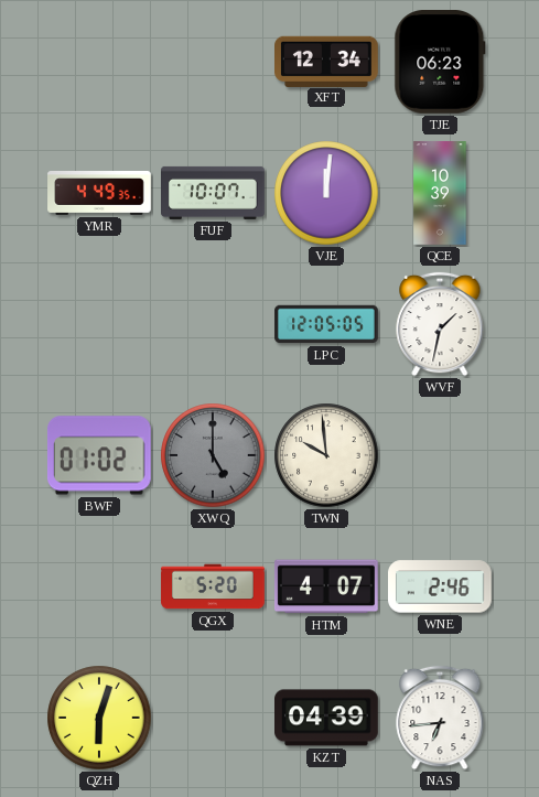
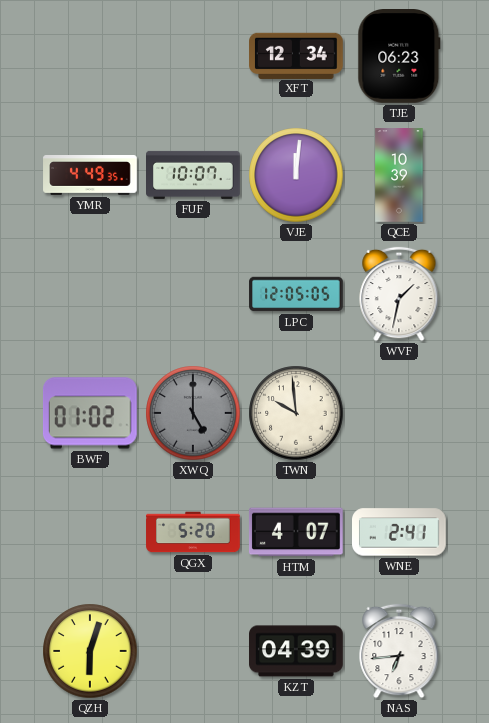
WNE: 2:46 -> 2:41 (400, 532)
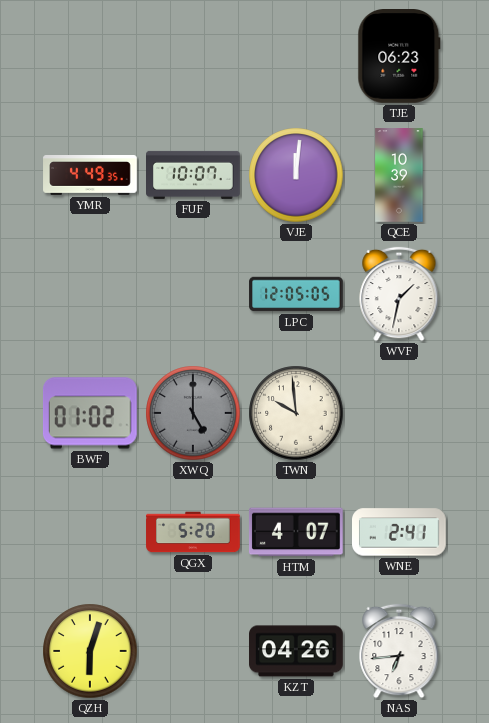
XFT: 12:34 -> none (297, 55)
KZT: 04:39 -> 04:26 (297, 651)
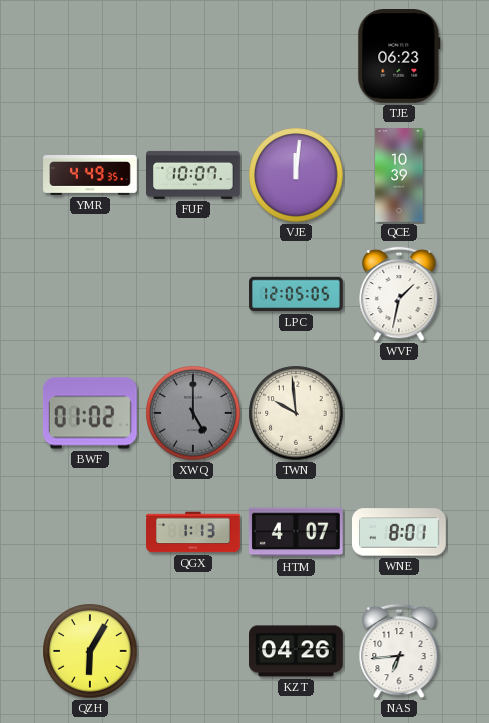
QGX: 5:20 -> 1:13 (193, 532)
WNE: 2:41 -> 8:01 (400, 532)
QZH: 6:03 -> 6:05 (90, 651)
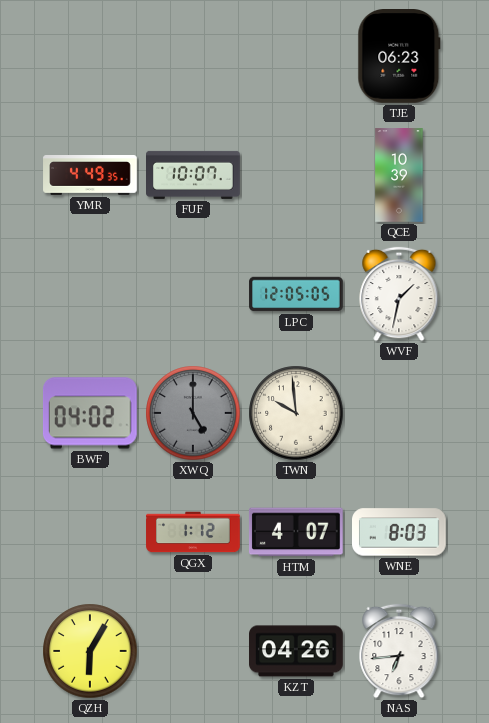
VJE: 12:01 -> none (296, 175)
BWF: 01:02 -> 04:02 (90, 413)
QGX: 1:13 -> 1:12 (193, 532)
WNE: 8:01 -> 8:03 (400, 532)
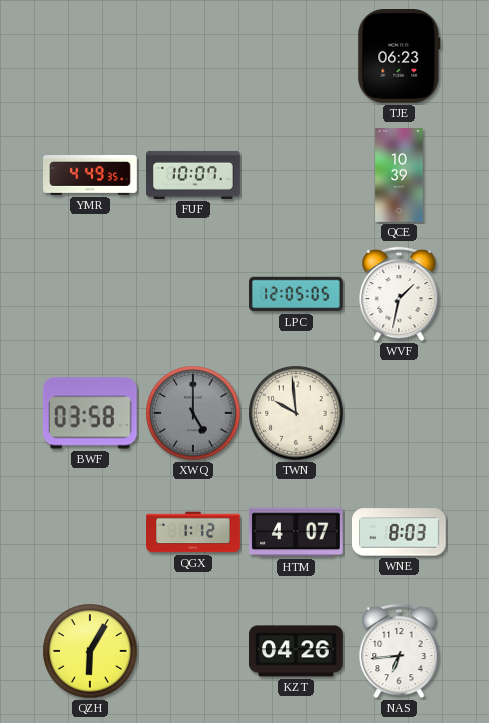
BWF: 04:02 -> 03:58 (90, 413)
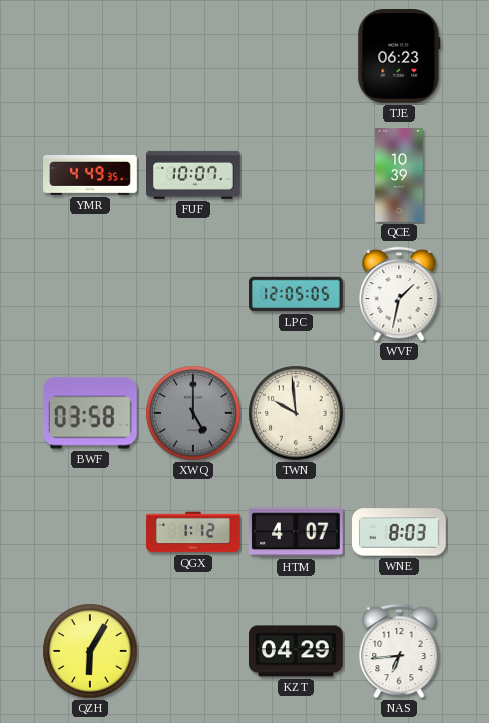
KZT: 04:26 -> 04:29 (297, 651)
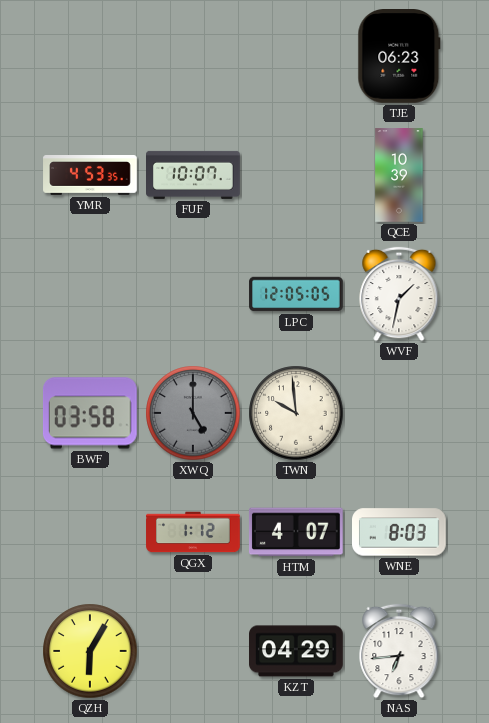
YMR: 4:49 -> 4:53 (90, 176)
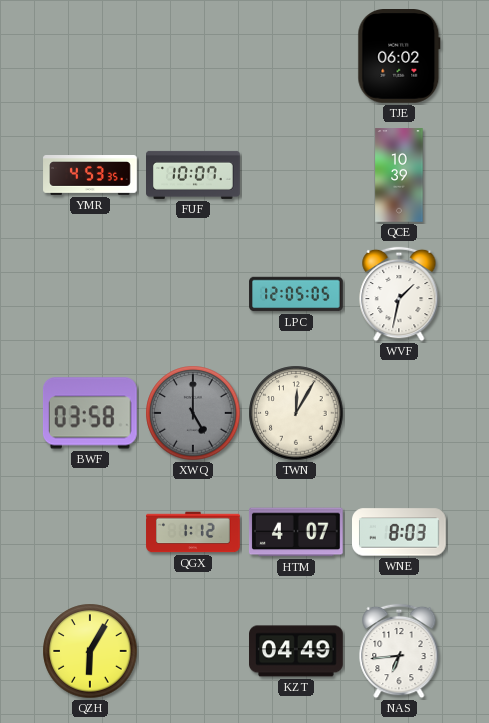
TJE: 06:23 -> 06:02 (399, 57)
TWN: 9:59 -> 12:05 (296, 413)
KZT: 04:29 -> 04:49 (297, 651)
